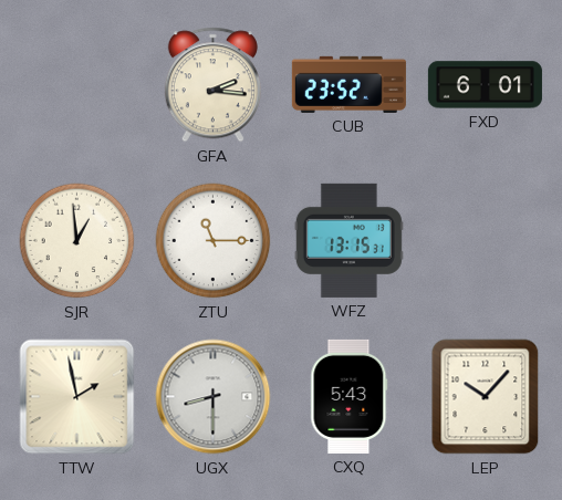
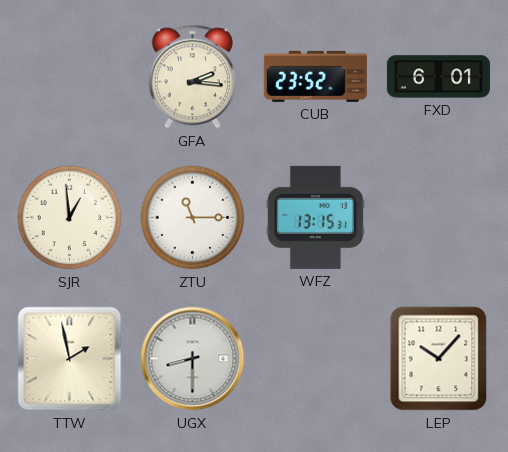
CXQ: 5:43 -> none (350, 396)
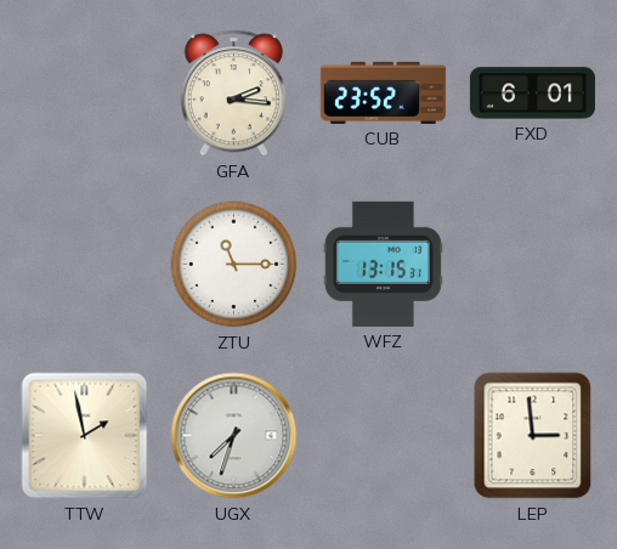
SJR: 12:59 -> none (70, 218)
UGX: 8:30 -> 7:33 (234, 436)
LEP: 10:07 -> 2:59 (533, 436)
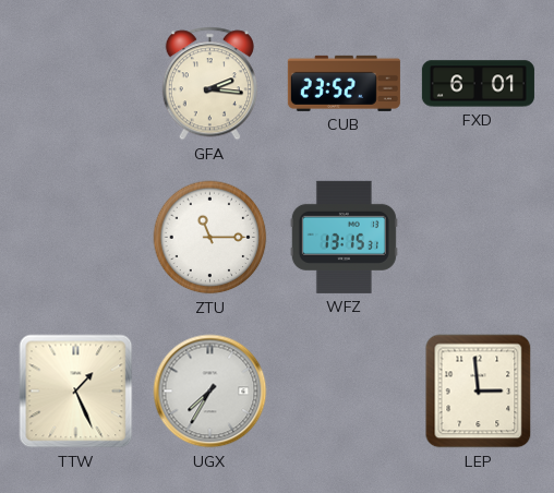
TTW: 1:58 -> 1:26 (76, 392)
UGX: 7:33 -> 7:35 (210, 392)
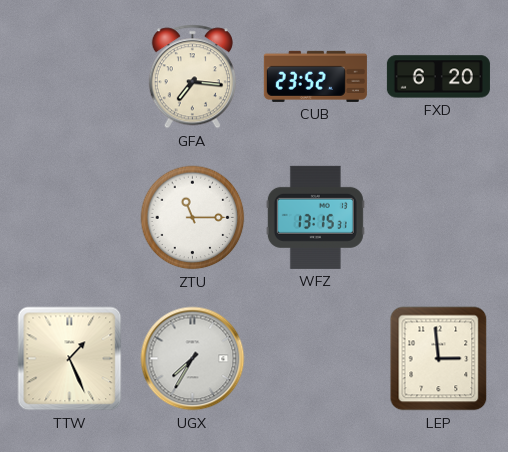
GFA: 2:16 -> 7:16 (192, 77)
FXD: 6:01 -> 6:20 (438, 77)
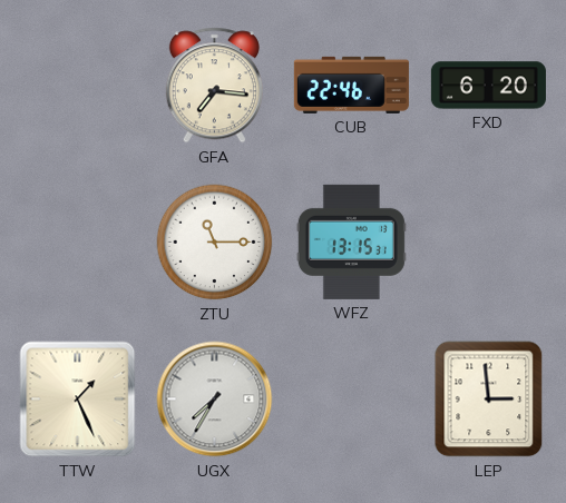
CUB: 23:52 -> 22:46 (351, 85)
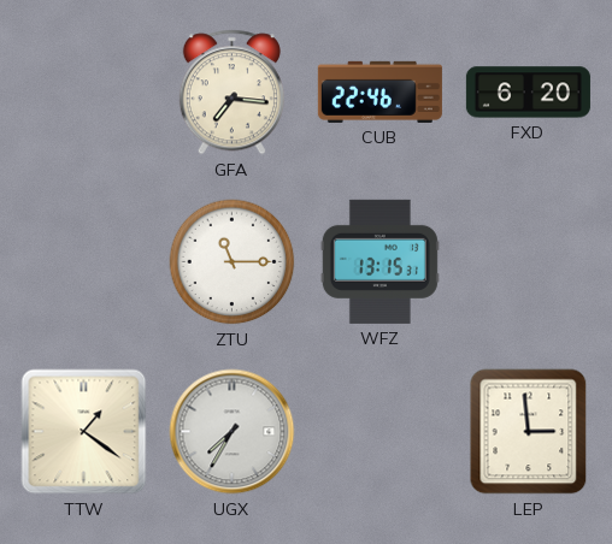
TTW: 1:26 -> 1:21 (84, 432)
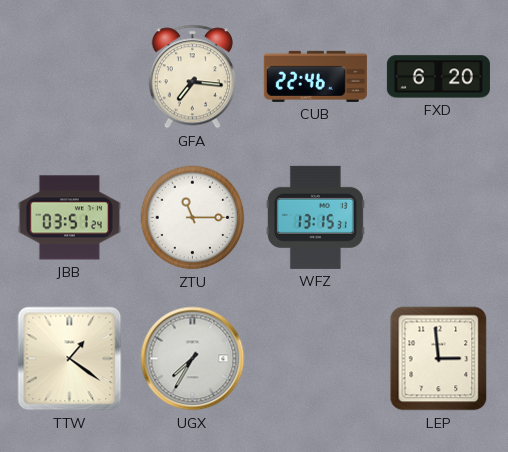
JBB: none -> 03:51 (69, 218)
